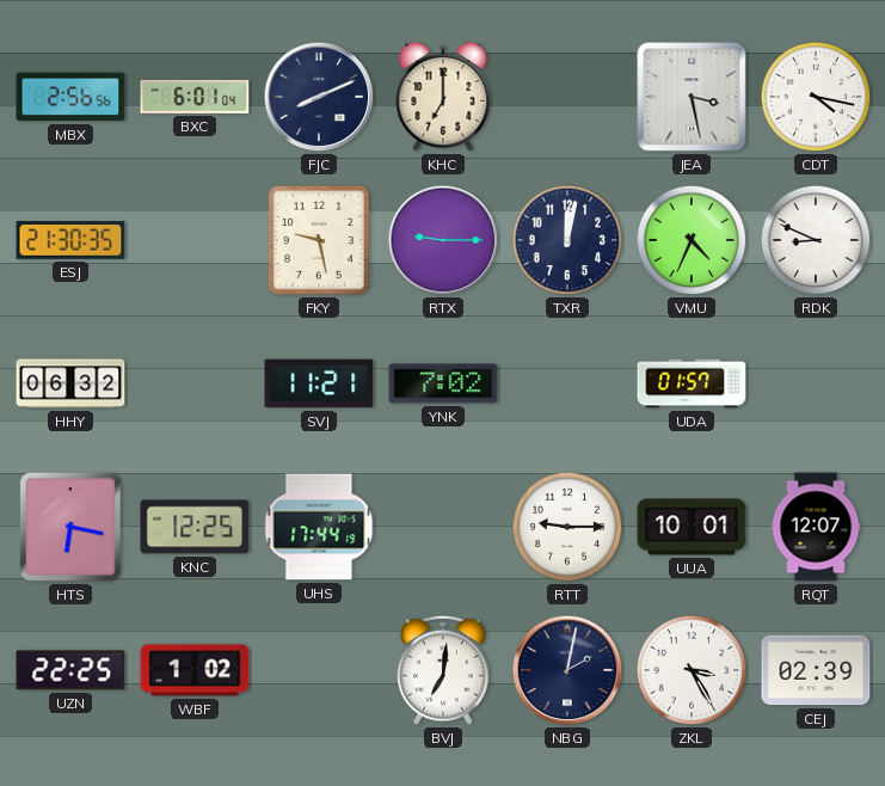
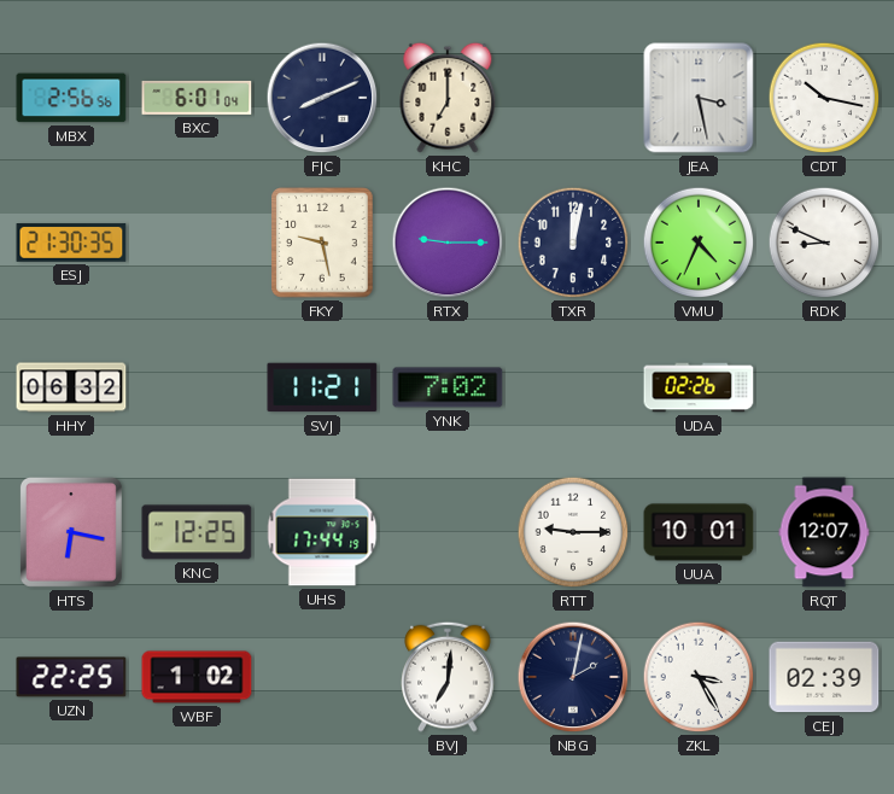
CDT: 4:17 -> 10:17 (824, 98)
UDA: 01:57 -> 02:26 (699, 387)
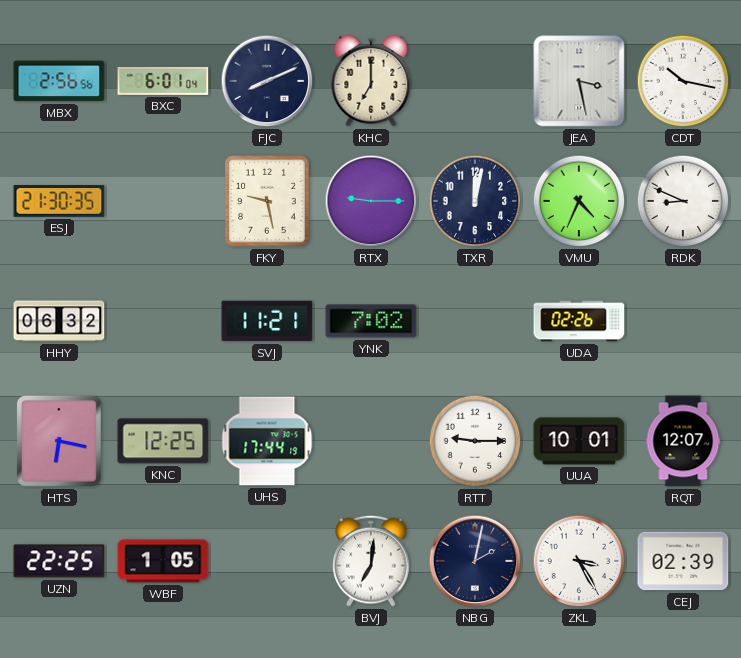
WBF: 1:02 -> 1:05 (163, 561)
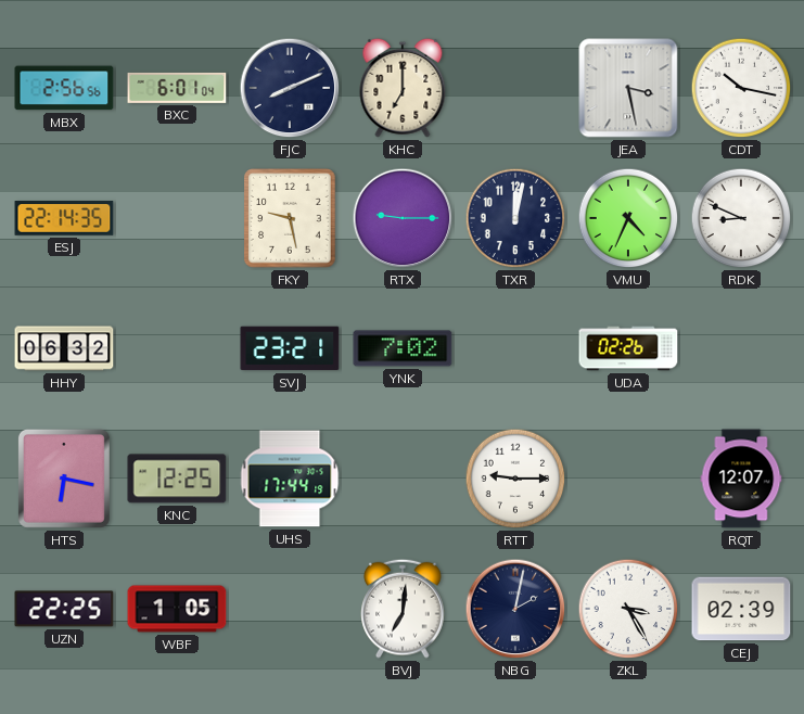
ESJ: 21:30 -> 22:14 (64, 218)
SVJ: 11:21 -> 23:21 (290, 348)
UUA: 10:01 -> none (579, 441)
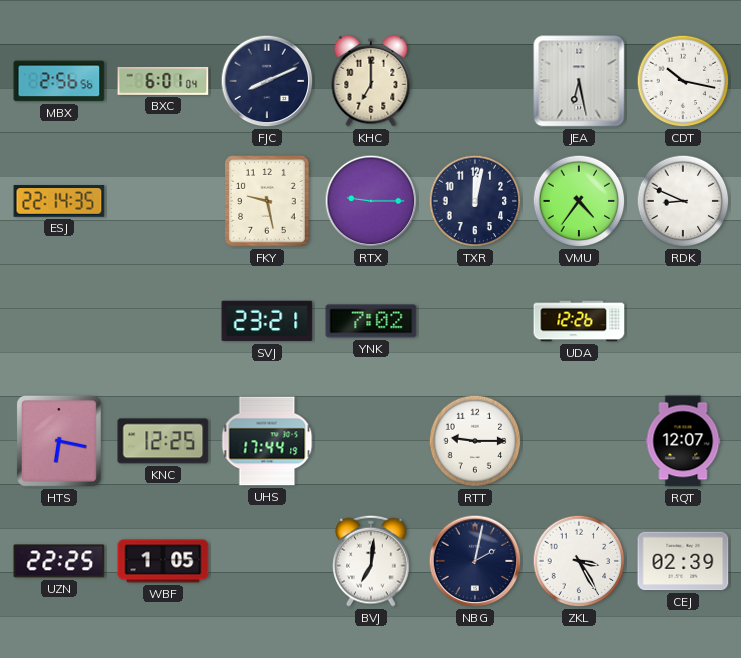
JEA: 3:28 -> 6:28 (579, 81)
VMU: 4:34 -> 4:36 (579, 201)
HHY: 06:32 -> none (64, 348)
UDA: 02:26 -> 12:26 (579, 321)
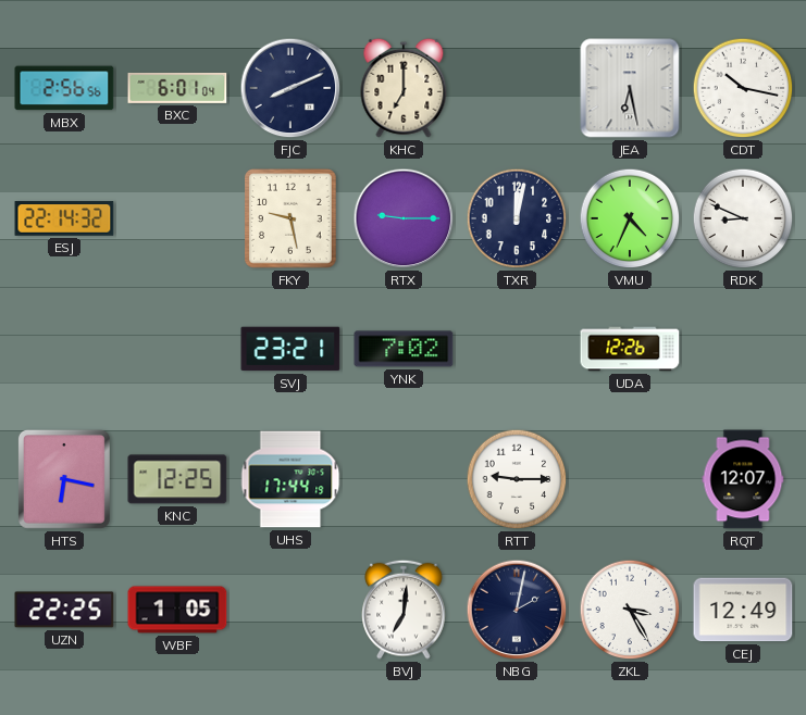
ESJ: 22:14:35 -> 22:14:32 (64, 218)
VMU: 4:36 -> 4:34 (630, 218)
CEJ: 02:39 -> 12:49 (743, 610)
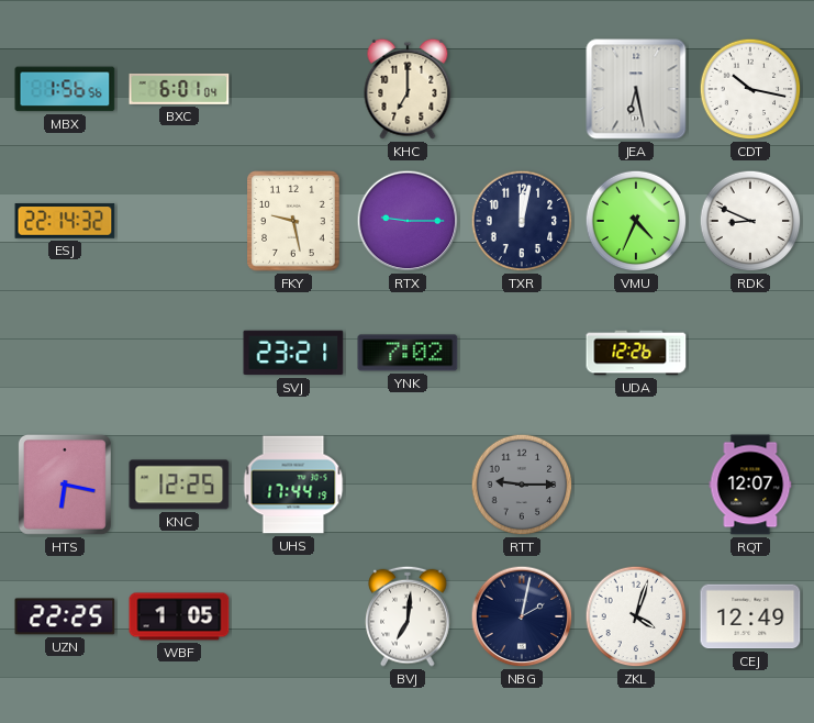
MBX: 2:56 -> 1:56 (65, 89)
FJC: 8:11 -> none (290, 88)
RTT dial: white -> grey (522, 485)
ZKL: 3:25 -> 4:03 (636, 616)
